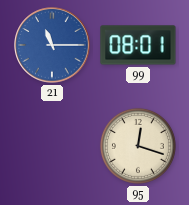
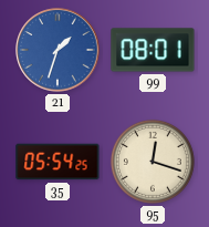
21: 11:15 -> 1:33 (58, 50)
35: none -> 05:54 (58, 162)
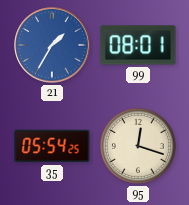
21: 1:33 -> 1:35 (52, 45)
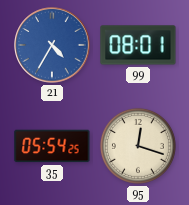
21: 1:35 -> 4:35 (52, 45)
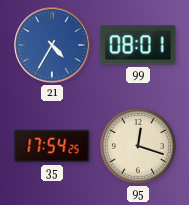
35: 05:54 -> 17:54 (52, 146)
